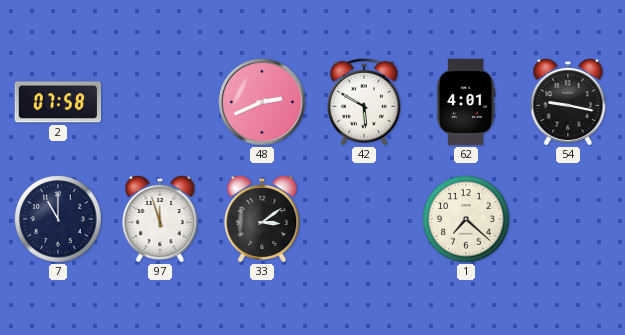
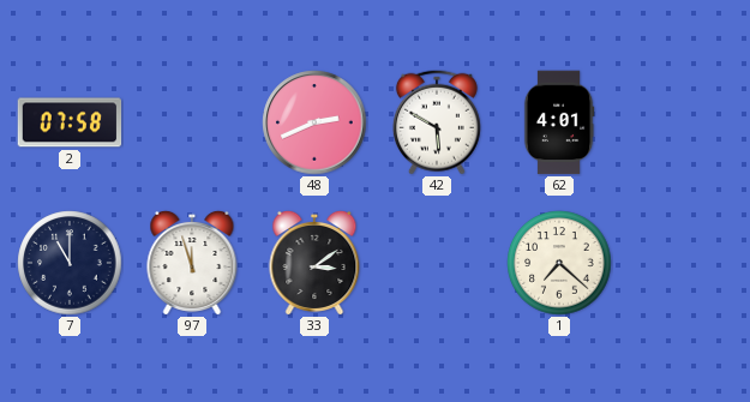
54: 9:17 -> none (568, 102)
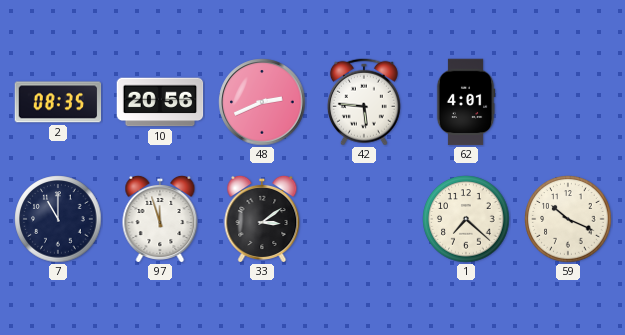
2: 07:58 -> 08:35 (58, 102)
10: none -> 20:56 (160, 102)
42: 5:50 -> 5:46 (364, 102)
59: none -> 10:19 (568, 219)
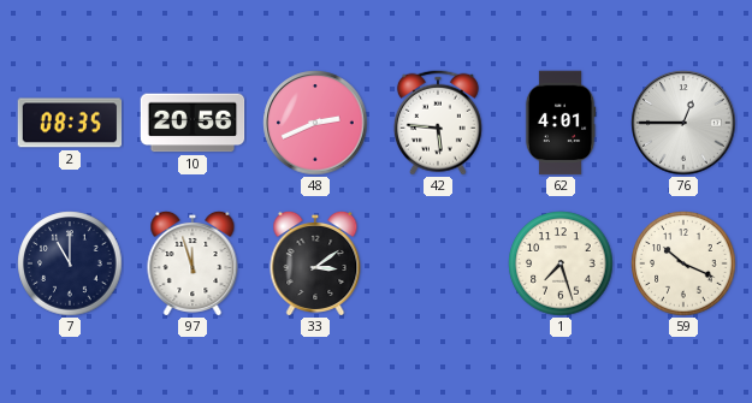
76: none -> 12:45 (683, 123)
1: 7:22 -> 7:27 (561, 263)
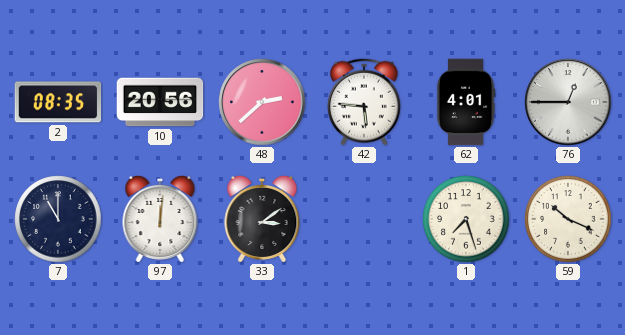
48: 2:41 -> 2:38 (262, 102)
97: 11:57 -> 12:01 (160, 219)
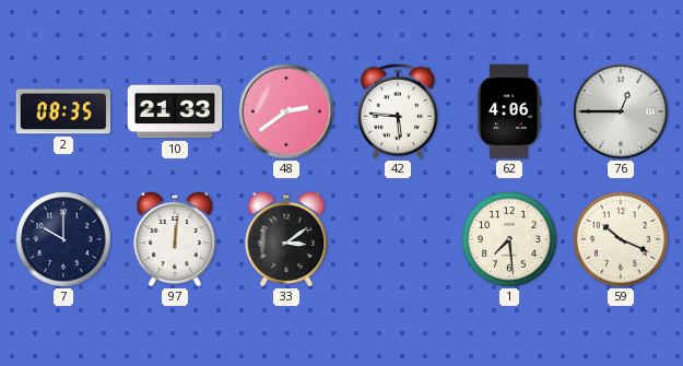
10: 20:56 -> 21:33 (175, 111)
48: 2:38 -> 2:39 (286, 111)
62: 4:01 -> 4:06 (509, 111)
7: 11:00 -> 10:00 (63, 239)
1: 7:27 -> 7:29 (509, 239)
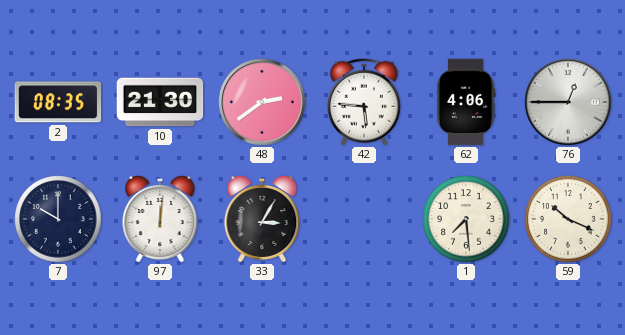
10: 21:33 -> 21:30 (160, 102)
33: 3:09 -> 3:05 (262, 219)
